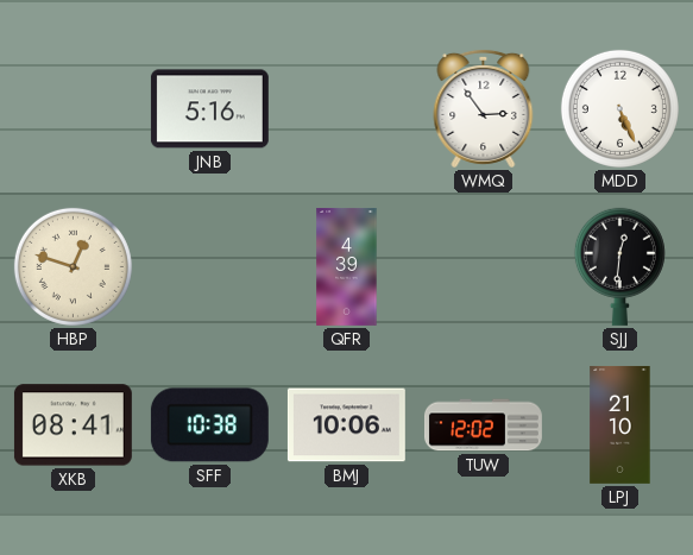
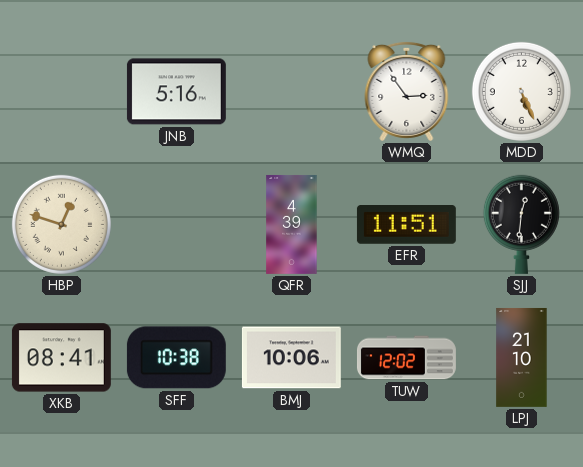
EFR: none -> 11:51 (406, 225)
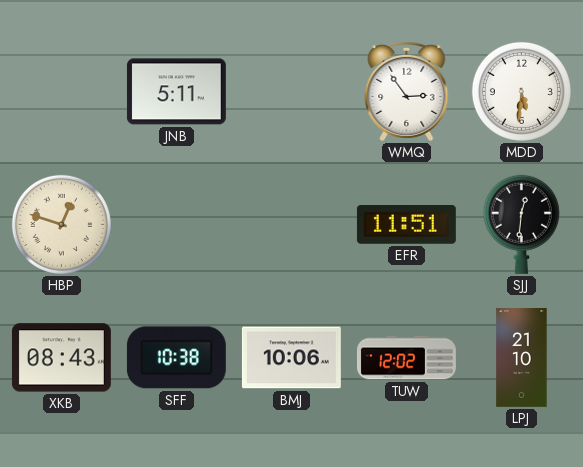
JNB: 5:16 -> 5:11 (176, 92)
MDD: 5:26 -> 5:31 (521, 91)
QFR: 4:39 -> none (292, 224)
XKB: 08:41 -> 08:43 (61, 358)
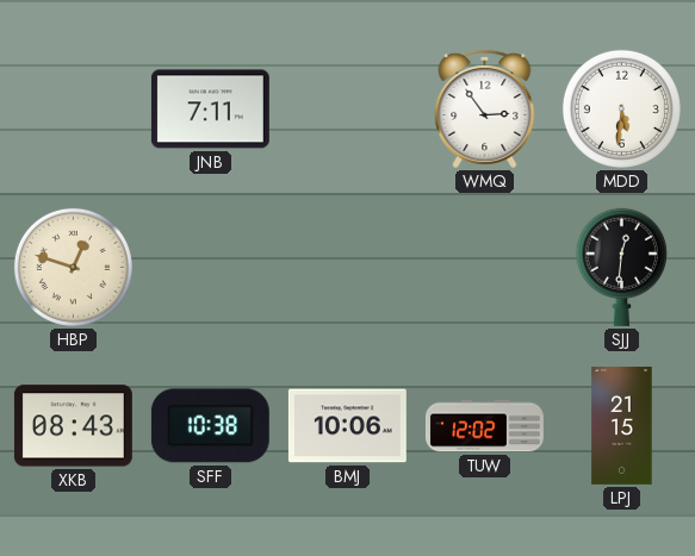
JNB: 5:11 -> 7:11 (210, 110)
EFR: 11:51 -> none (406, 225)
LPJ: 21:10 -> 21:15 (622, 425)
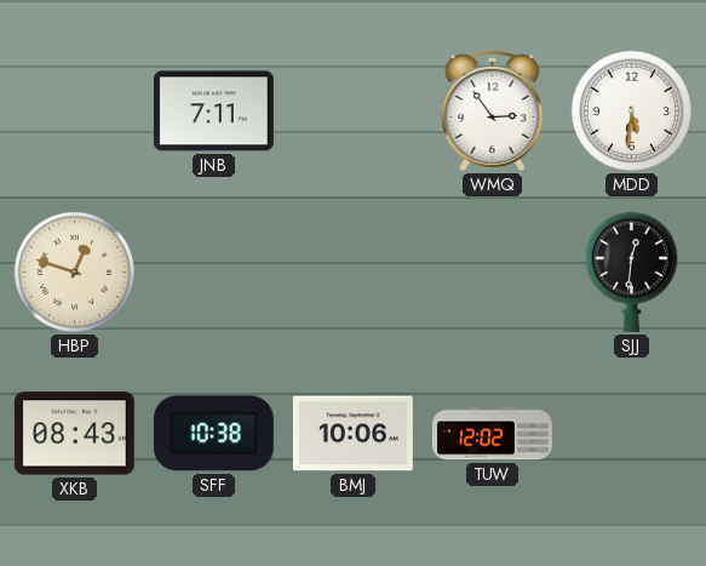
LPJ: 21:15 -> none (622, 425)
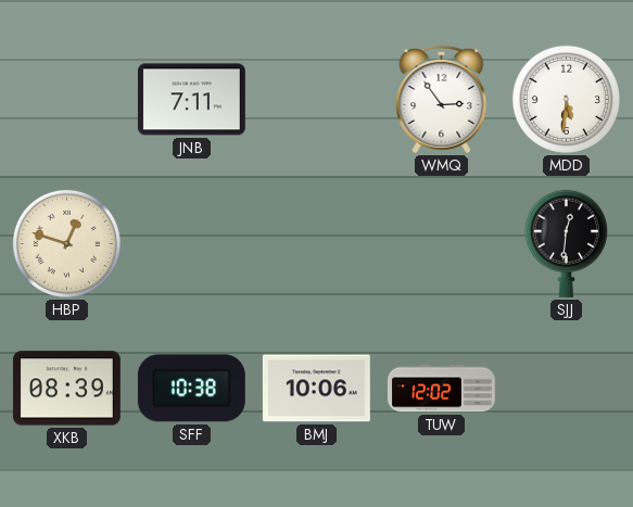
XKB: 08:43 -> 08:39 (66, 389)
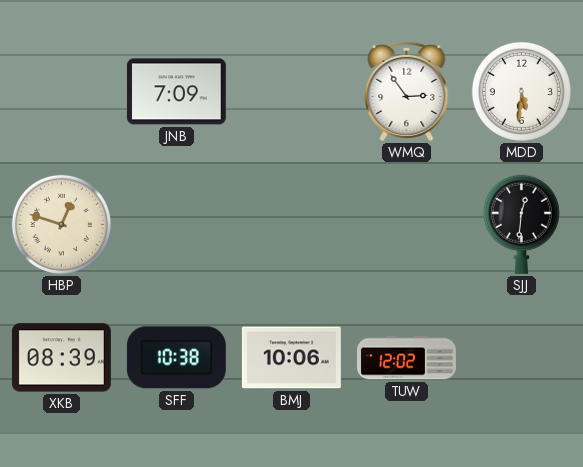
JNB: 7:11 -> 7:09 (176, 92)
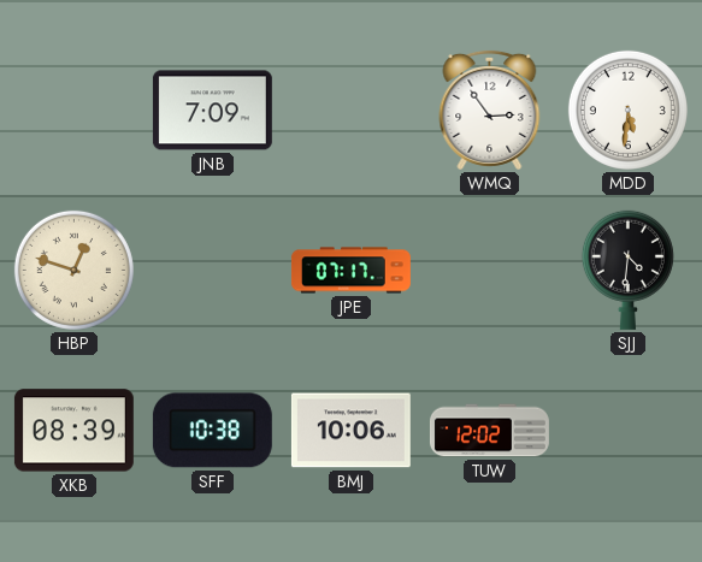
JPE: none -> 07:17 (350, 271)
SJJ: 12:31 -> 4:31 (627, 270)
